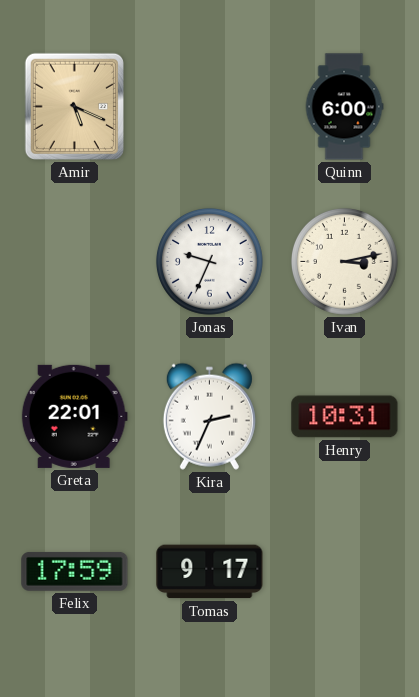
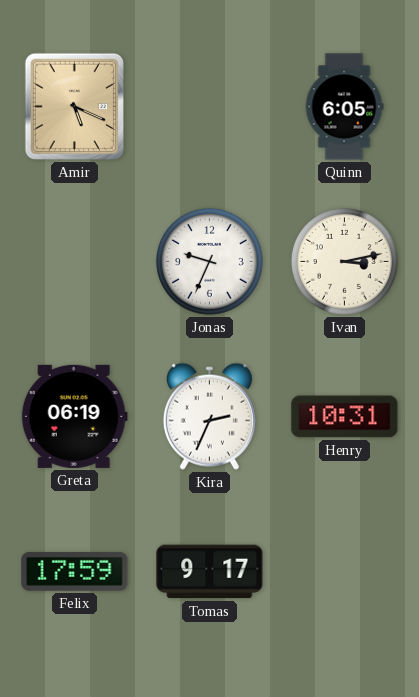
Quinn: 6:00 -> 6:05 (344, 107)
Greta: 22:01 -> 06:19 (74, 416)
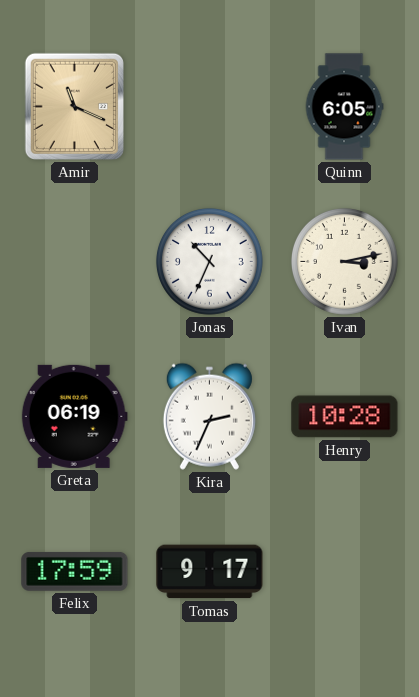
Amir: 5:19 -> 11:19 (74, 106)
Jonas: 9:34 -> 10:34 (209, 261)
Henry: 10:31 -> 10:28 (345, 417)
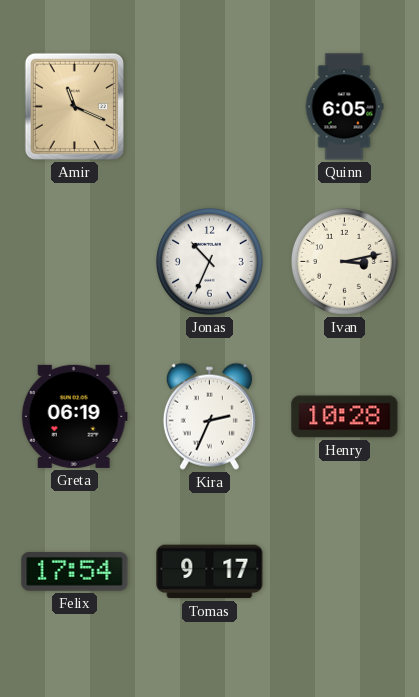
Felix: 17:59 -> 17:54 (75, 571)
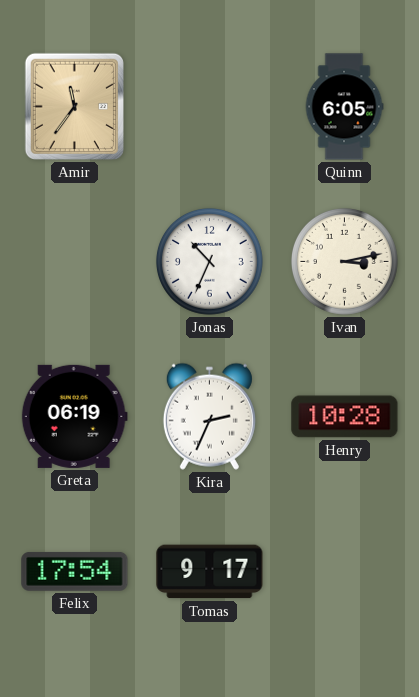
Amir: 11:19 -> 11:36 (74, 106)
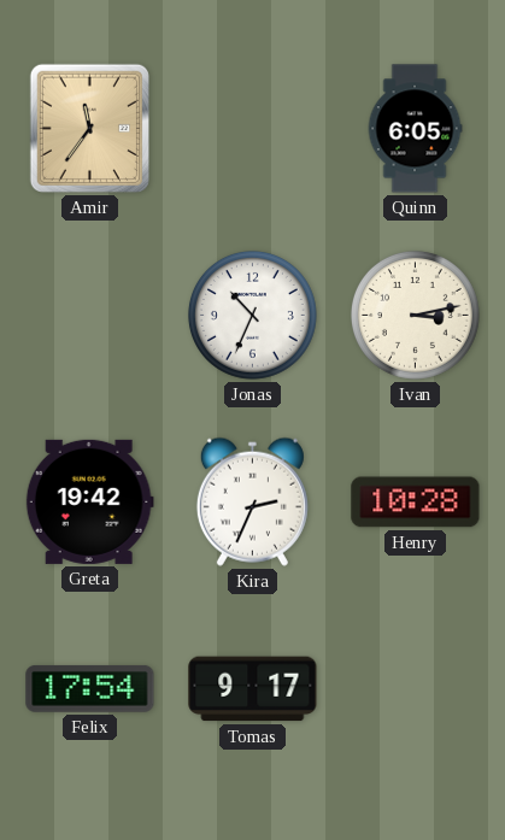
Greta: 06:19 -> 19:42 (89, 501)
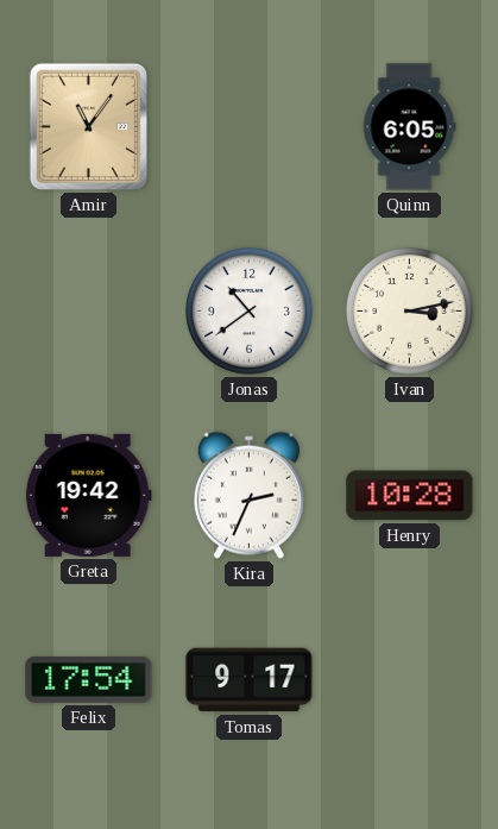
Amir: 11:36 -> 11:06 (88, 126)
Jonas: 10:34 -> 10:39 (248, 310)
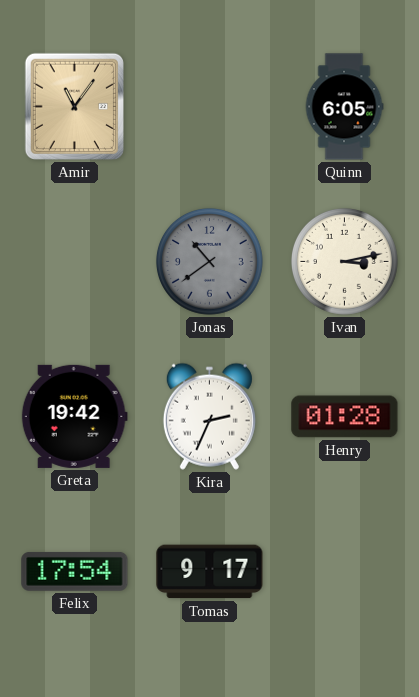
Jonas dial: white -> grey (209, 261)
Henry: 10:28 -> 01:28 (345, 417)
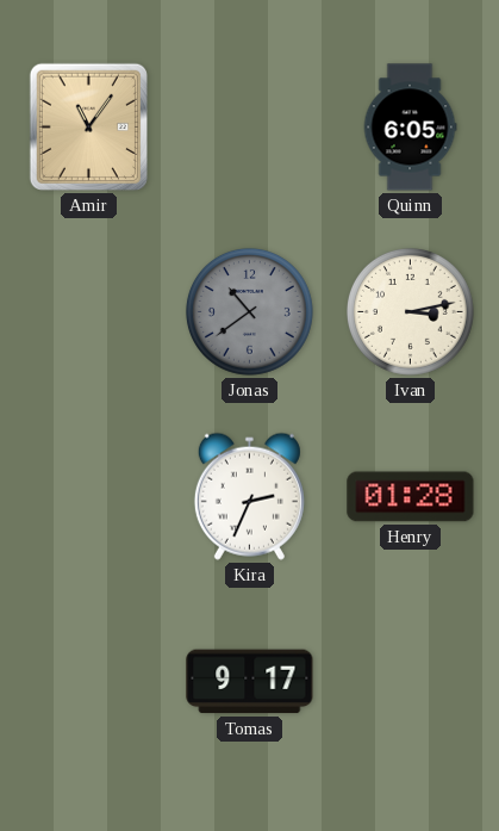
Greta: 19:42 -> none (74, 416)
Felix: 17:54 -> none (75, 571)
